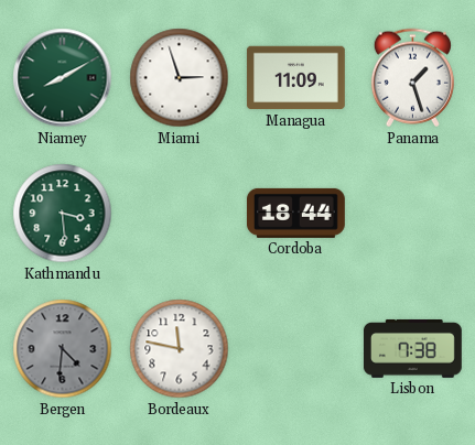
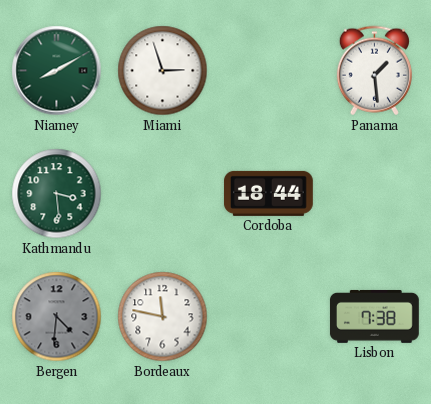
Managua: 11:09 -> none (295, 78)
Panama: 1:27 -> 1:29 (374, 71)
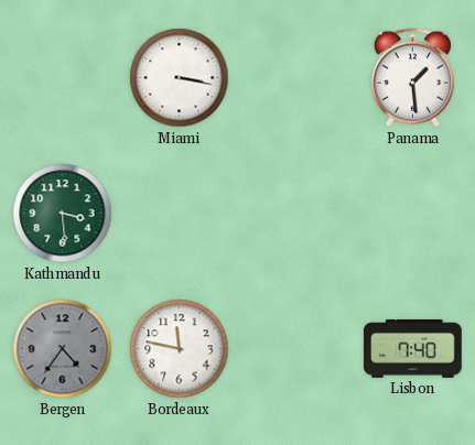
Niamey: 8:10 -> none (57, 71)
Miami: 2:57 -> 3:17 (180, 78)
Cordoba: 18:44 -> none (268, 193)
Bergen: 4:31 -> 4:36 (63, 349)
Lisbon: 7:38 -> 7:40 (412, 348)
